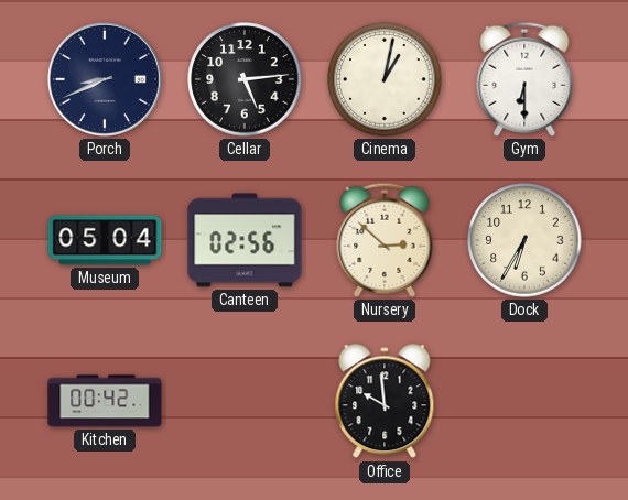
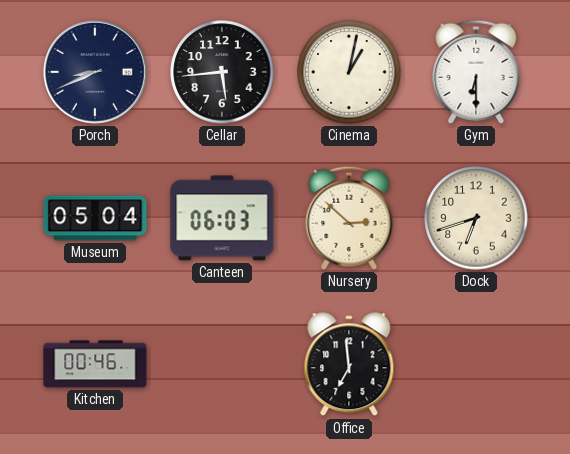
Cellar: 5:14 -> 5:44 (222, 72)
Canteen: 02:56 -> 06:03 (222, 218)
Dock: 6:35 -> 6:42 (476, 218)
Kitchen: 00:42 -> 00:46 (95, 364)
Office: 9:59 -> 6:59 (349, 365)
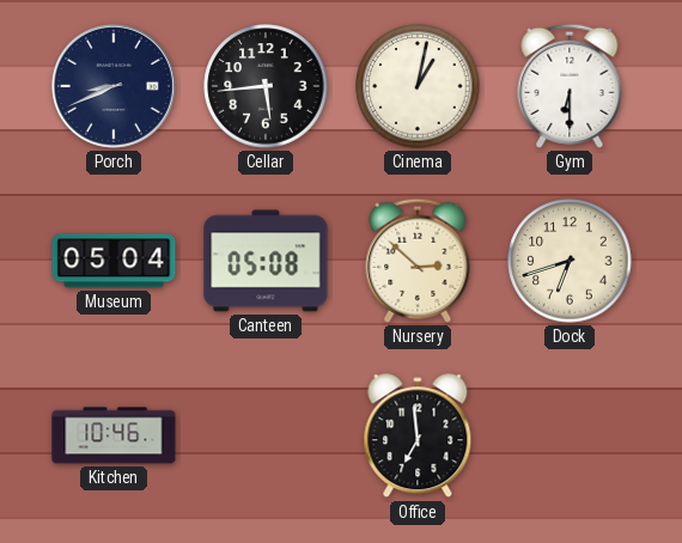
Canteen: 06:03 -> 05:08 (266, 261)
Kitchen: 00:46 -> 10:46 (114, 435)
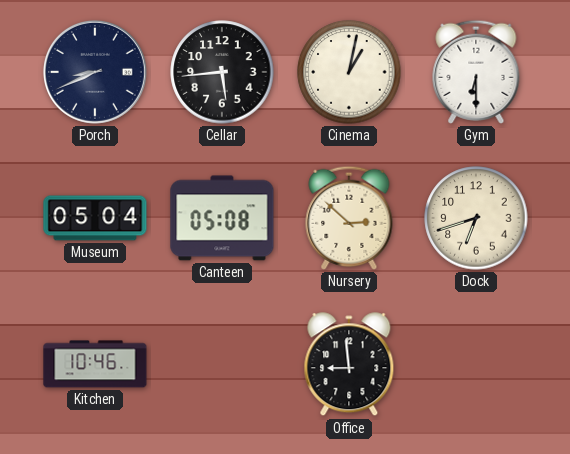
Office: 6:59 -> 8:59 (349, 365)
